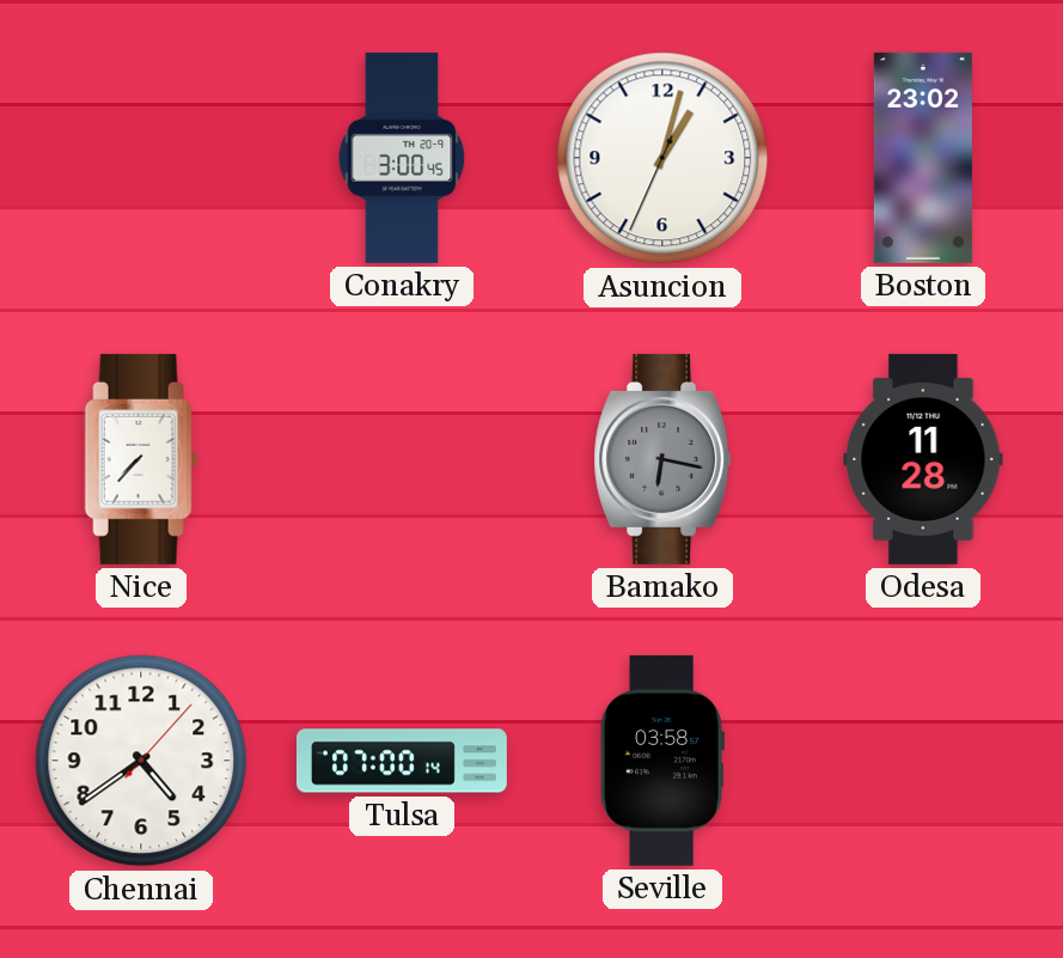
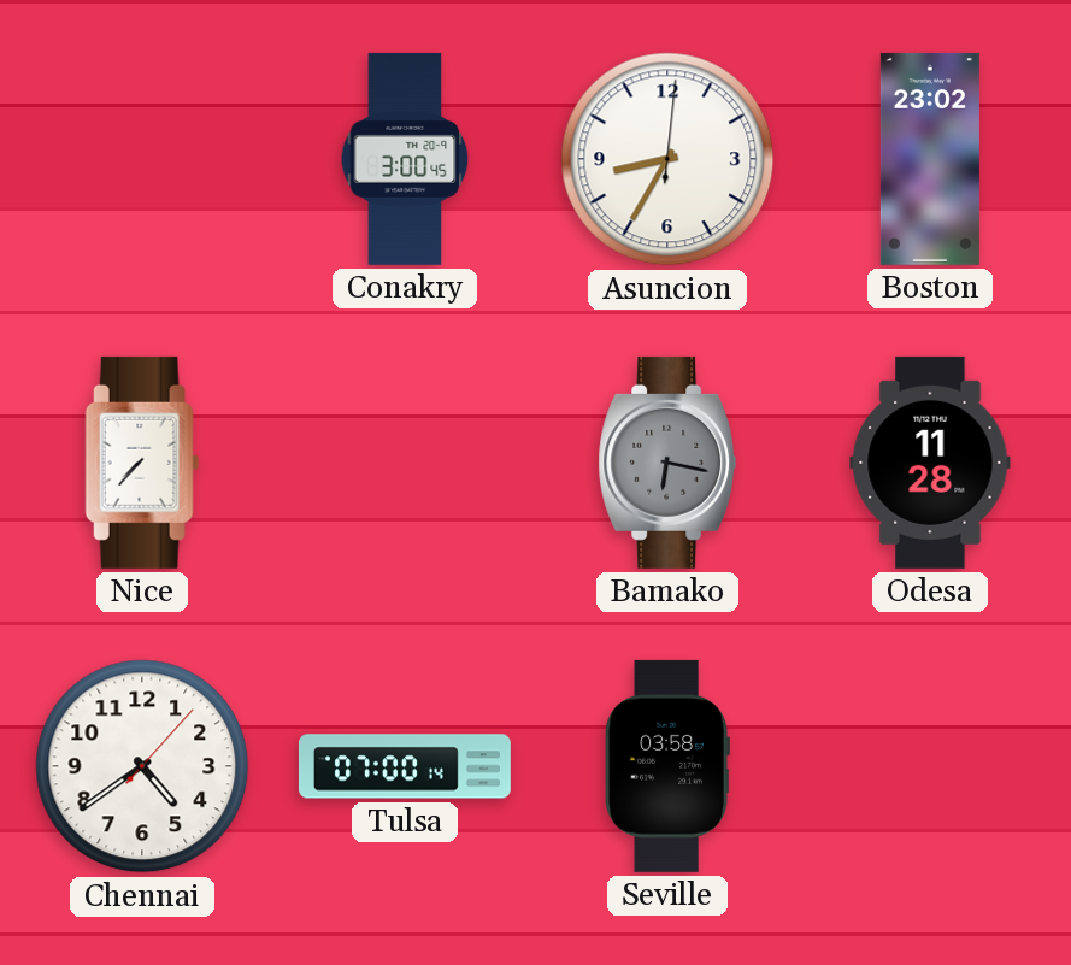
Asuncion: 1:02 -> 8:35 (667, 159)
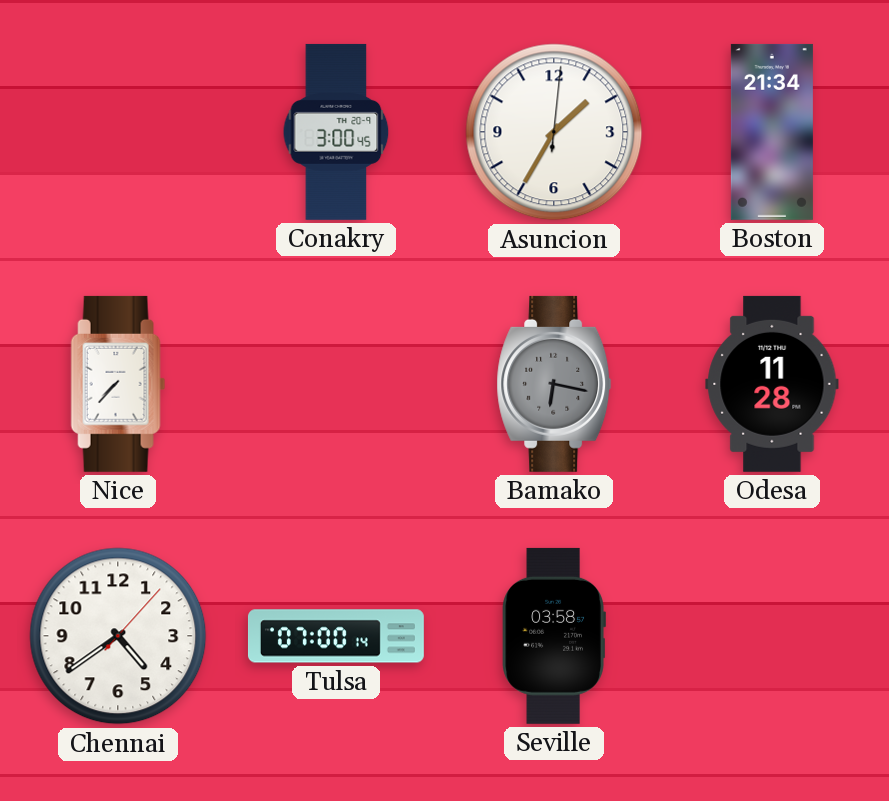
Asuncion: 8:35 -> 1:35 (554, 132)
Boston: 23:02 -> 21:34 (772, 132)
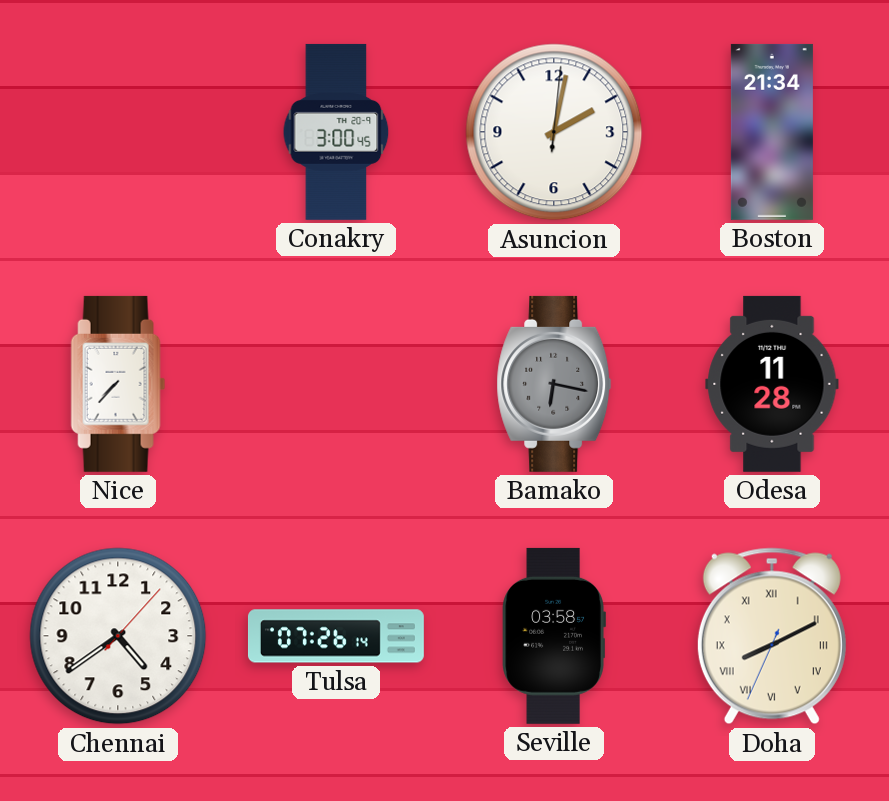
Asuncion: 1:35 -> 2:02 (554, 132)
Tulsa: 07:00 -> 07:26 (336, 636)
Doha: none -> 8:10 (772, 636)
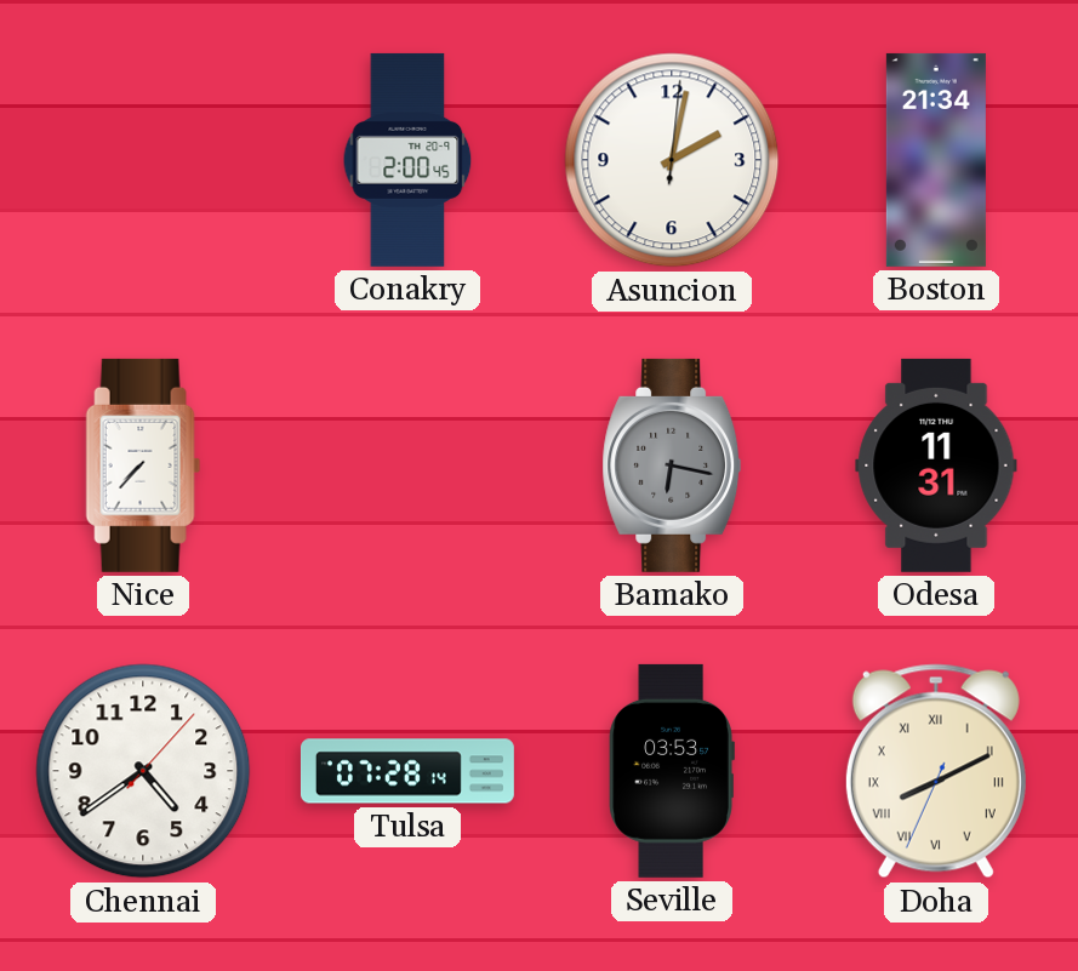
Conakry: 3:00 -> 2:00 (407, 160)
Odesa: 11:28 -> 11:31 (936, 465)
Tulsa: 07:26 -> 07:28 (407, 771)
Seville: 03:58 -> 03:53 (672, 771)
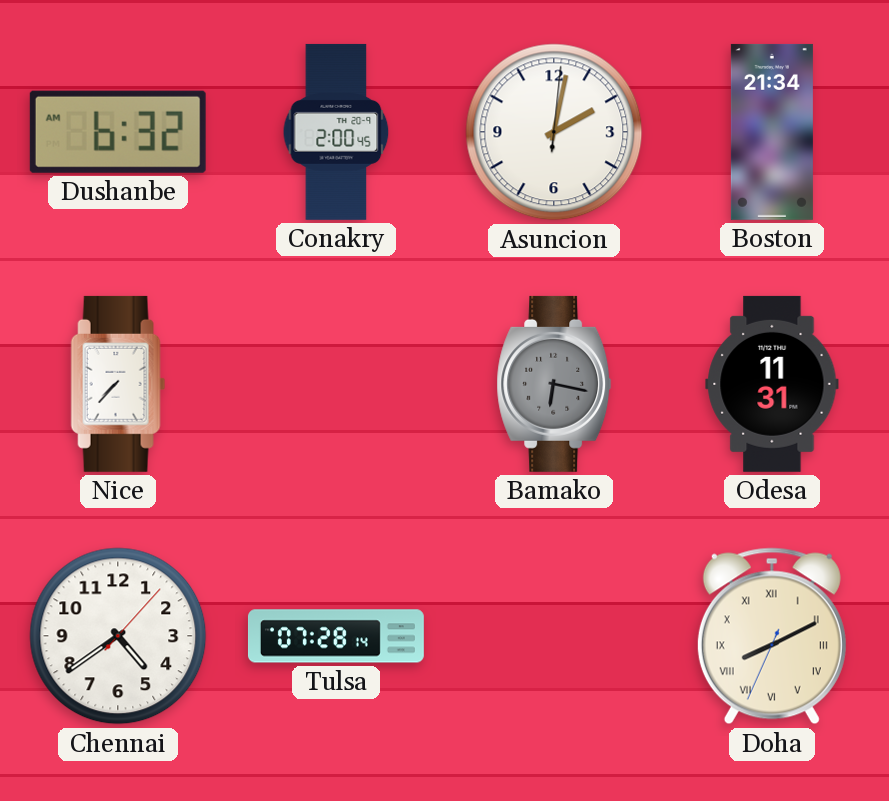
Dushanbe: none -> 6:32 (118, 132)
Seville: 03:53 -> none (672, 771)
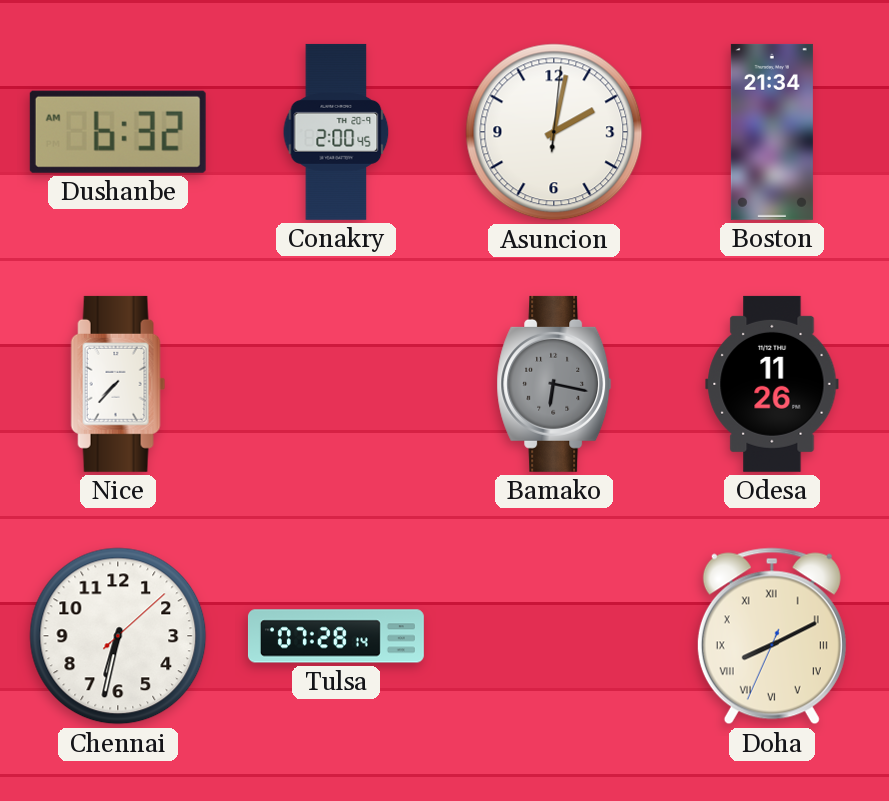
Odesa: 11:31 -> 11:26 (772, 384)
Chennai: 4:39 -> 6:32 (118, 636)
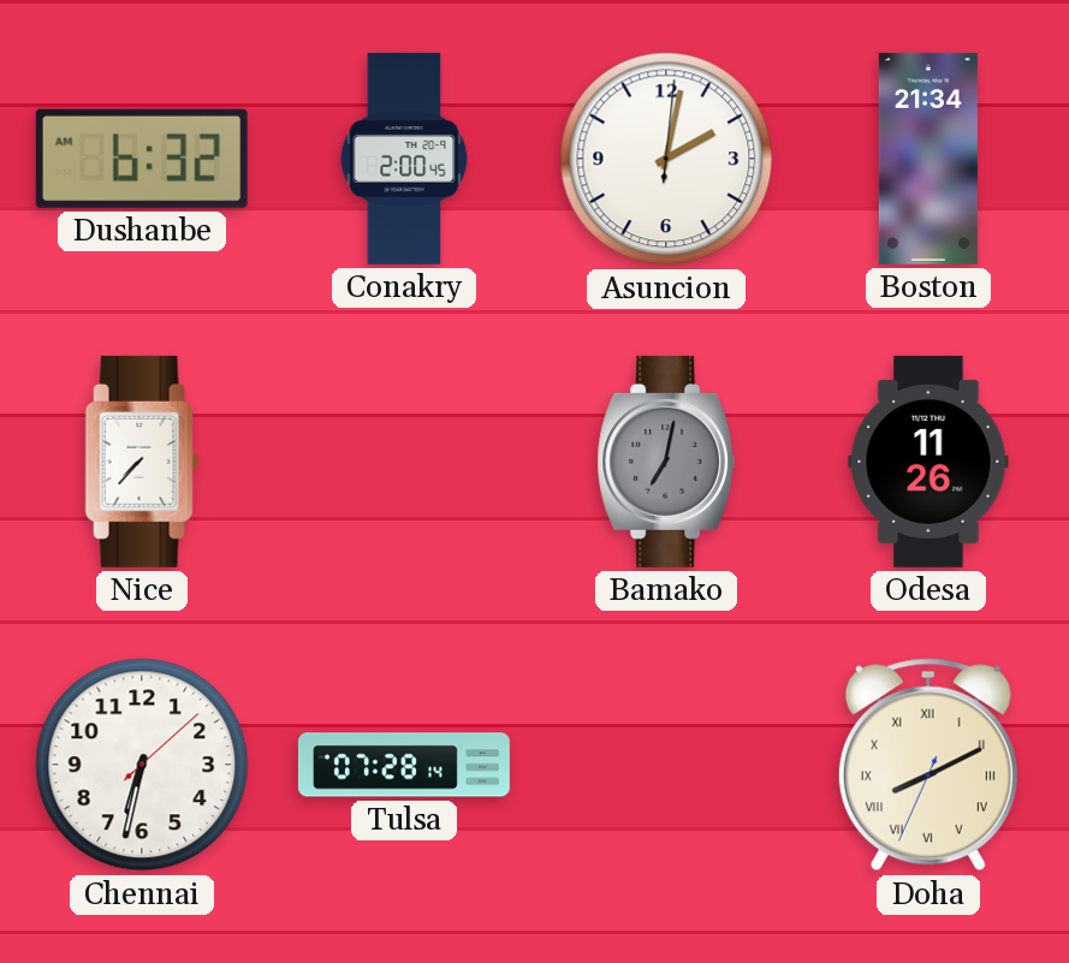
Bamako: 6:17 -> 7:02 (666, 462)
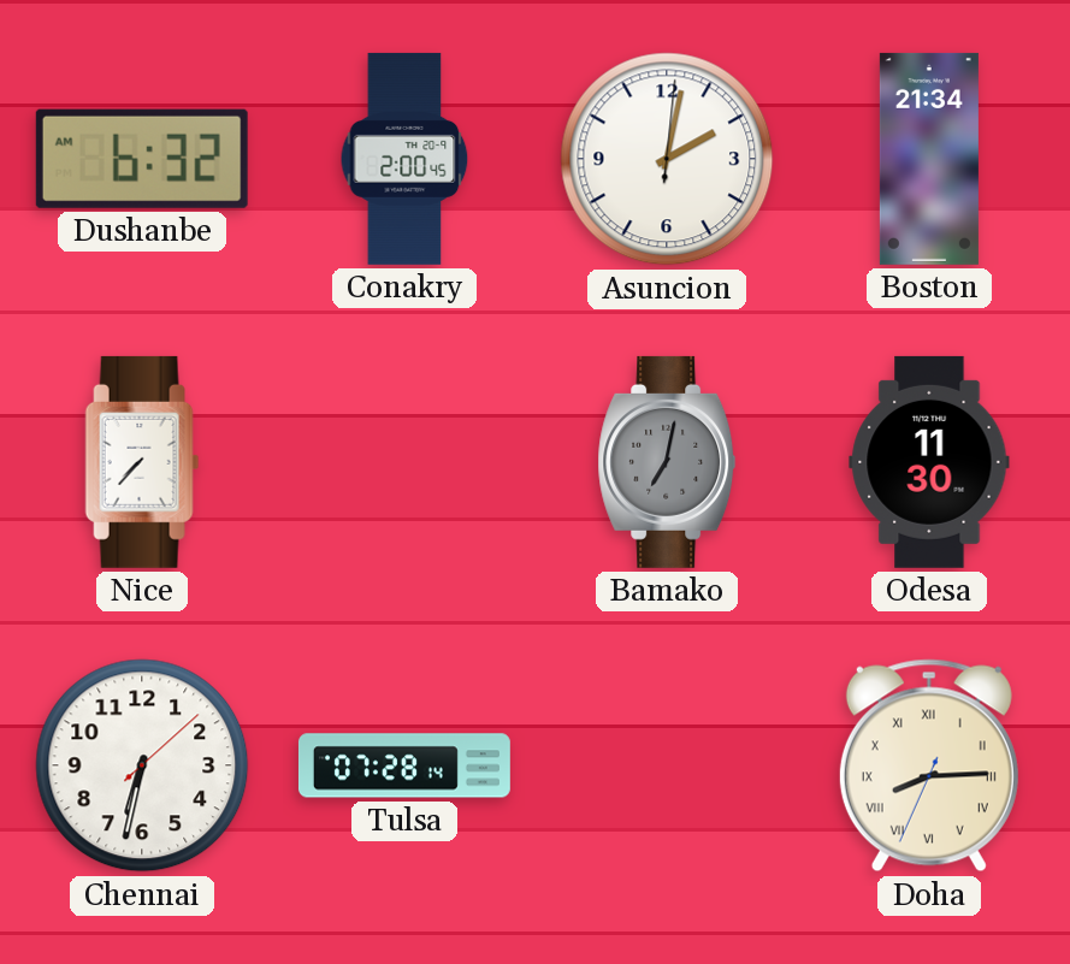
Odesa: 11:26 -> 11:30 (929, 462)
Doha: 8:10 -> 8:14 (929, 765)
